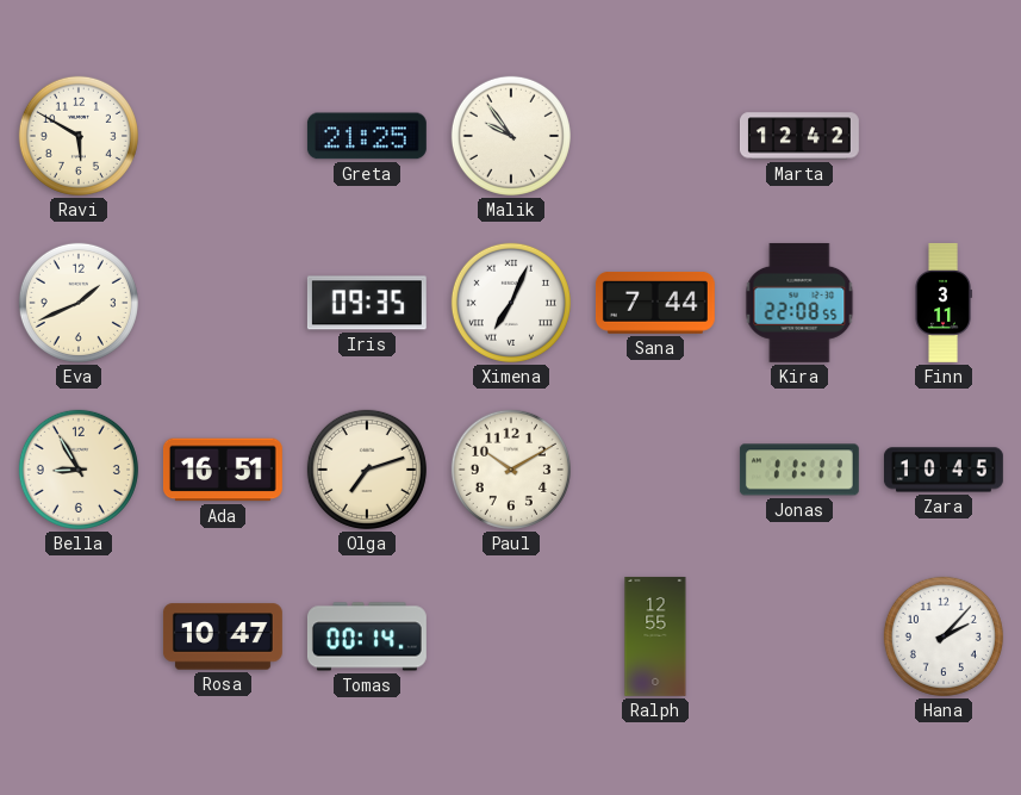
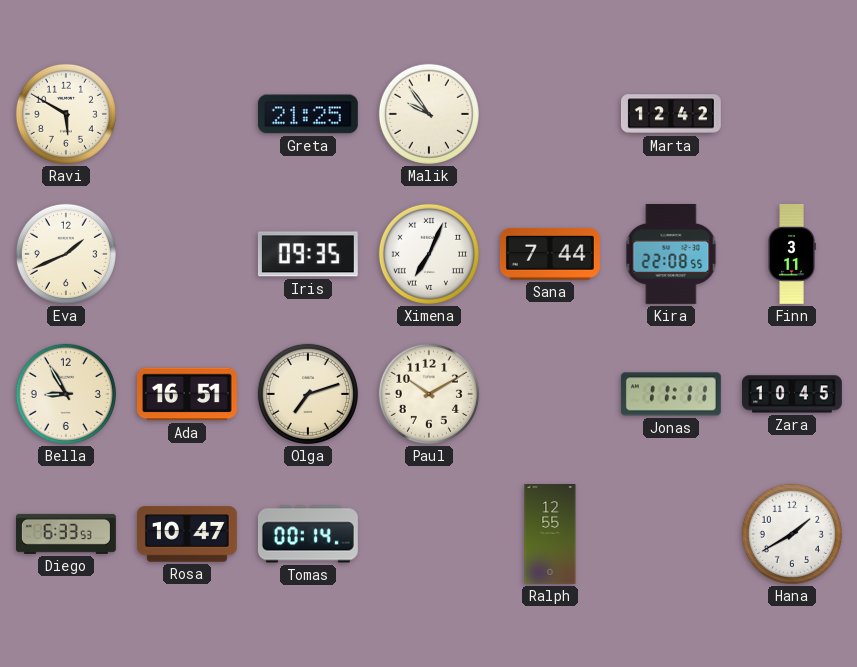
Diego: none -> 6:33 (66, 534)
Hana: 2:07 -> 1:40 (792, 534)
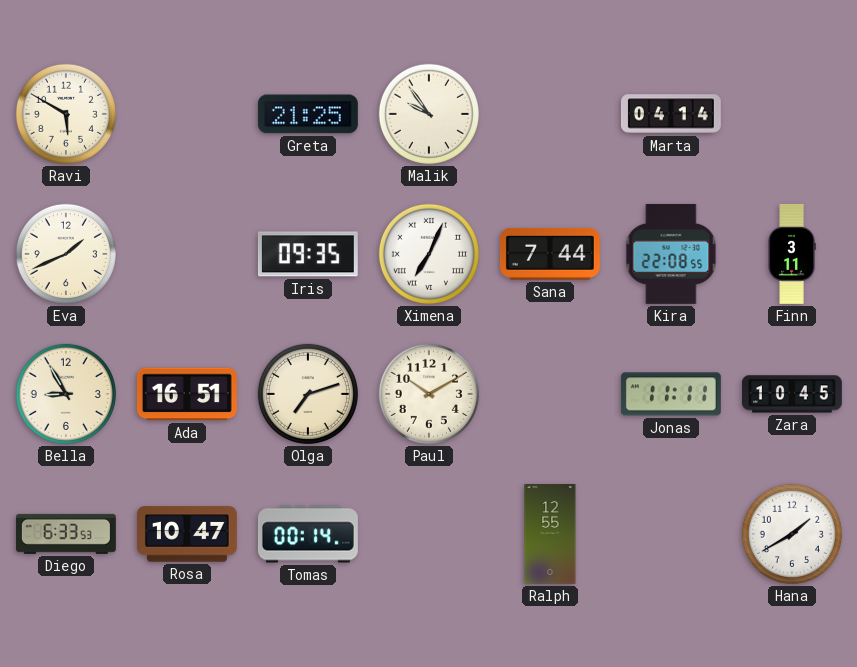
Marta: 12:42 -> 04:14 (671, 114)
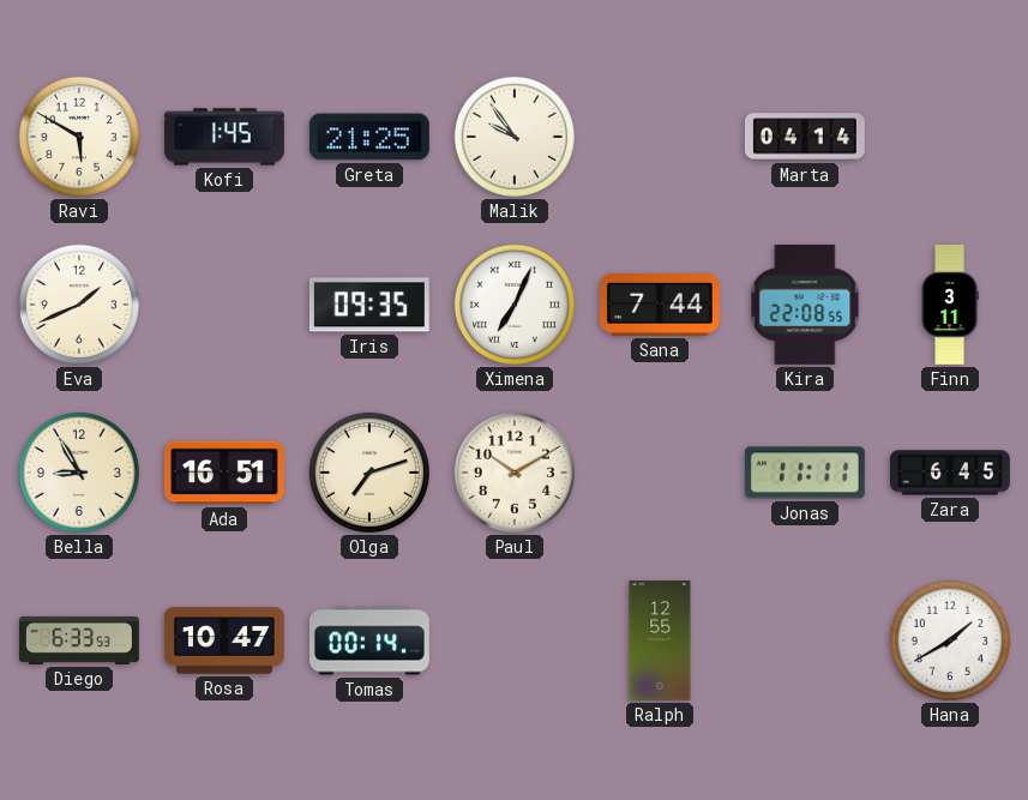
Kofi: none -> 1:45 (224, 137)
Zara: 10:45 -> 6:45 (950, 473)
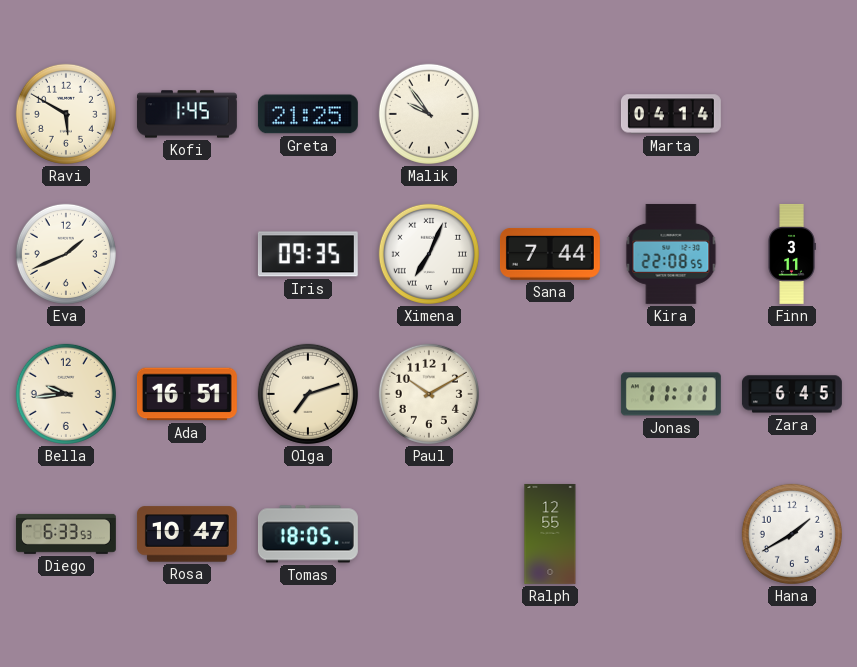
Bella: 8:55 -> 9:44 (66, 394)
Tomas: 00:14 -> 18:05 (308, 534)
